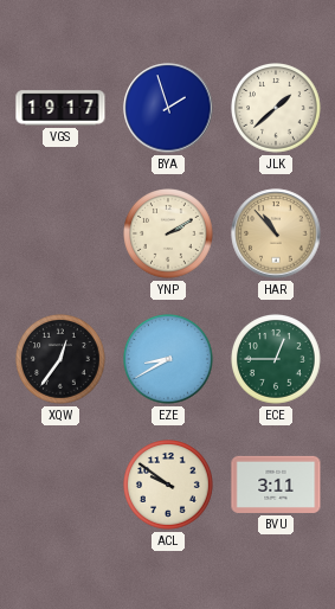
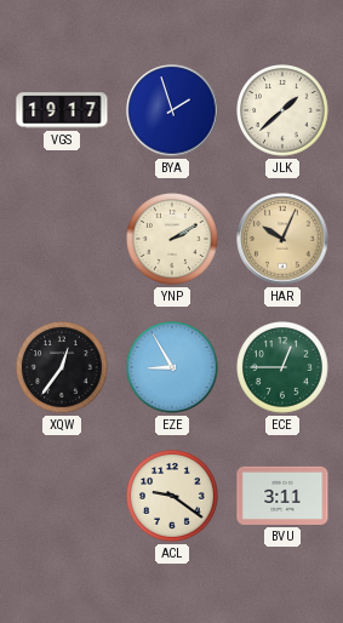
HAR: 10:53 -> 10:04 (282, 239)
EZE: 8:40 -> 8:55 (173, 368)
ACL: 9:51 -> 9:21 (173, 497)
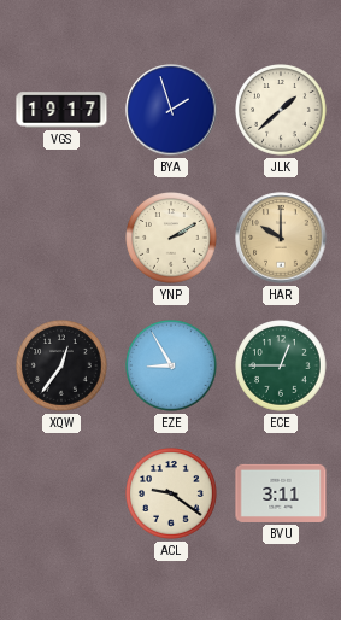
HAR: 10:04 -> 10:00 (281, 238)
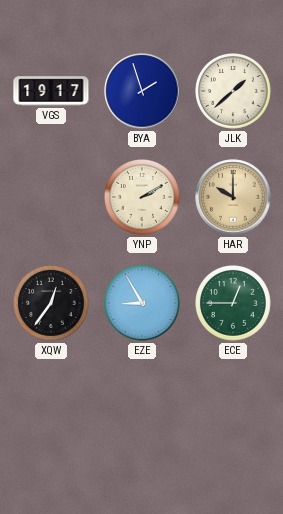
ACL: 9:21 -> none (172, 495)
BVU: 3:11 -> none (281, 493)
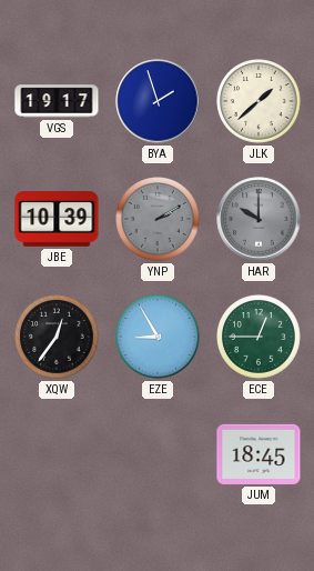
JBE: none -> 10:39 (57, 219)
YNP dial: cream -> grey (159, 220)
HAR dial: champagne -> grey (259, 219)
JUM: none -> 18:45 (259, 454)
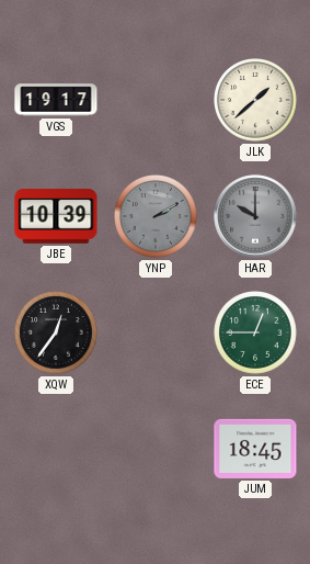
BYA: 1:57 -> none (158, 101)
EZE: 8:55 -> none (159, 338)
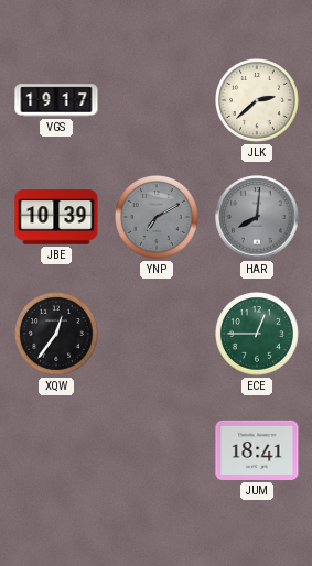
JLK: 1:38 -> 2:38 (258, 101)
YNP: 2:10 -> 7:10 (158, 218)
HAR: 10:00 -> 8:01 (257, 217)
JUM: 18:45 -> 18:41 (257, 450)
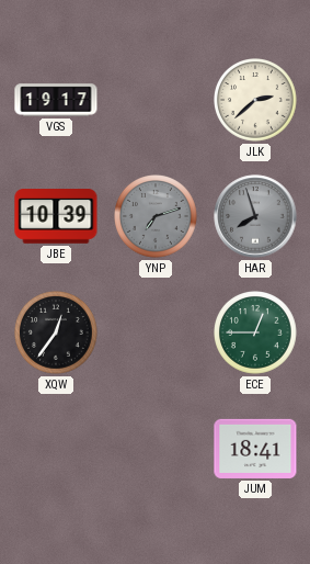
YNP: 7:10 -> 7:12 (157, 217)
HAR: 8:01 -> 7:57 (255, 216)
